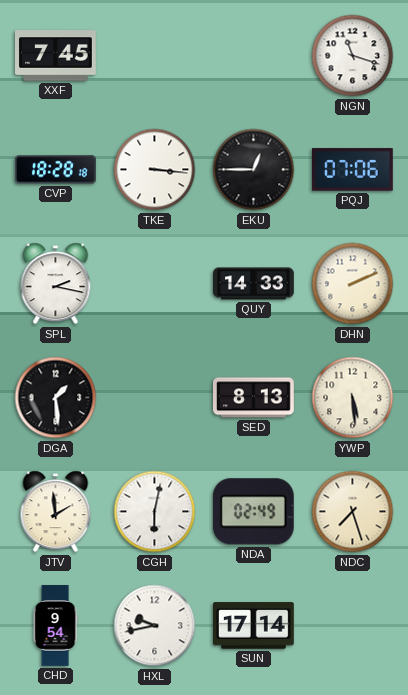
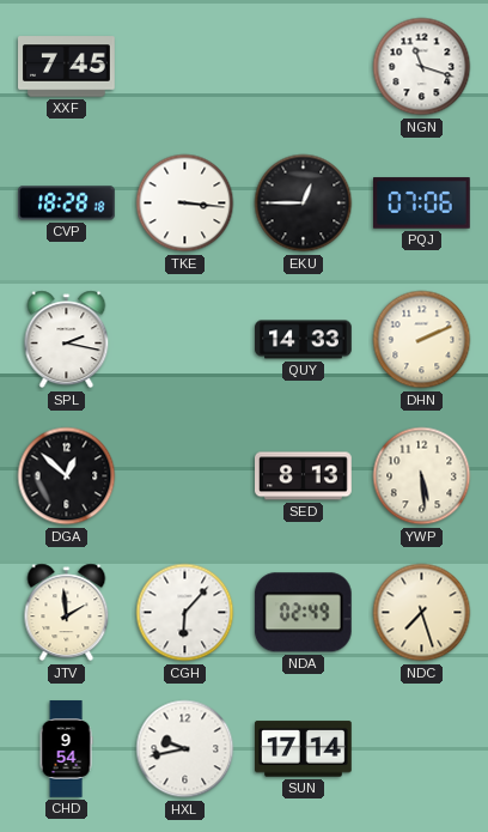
DGA: 1:29 -> 12:52 (67, 476)
CGH: 6:02 -> 6:07 (185, 613)
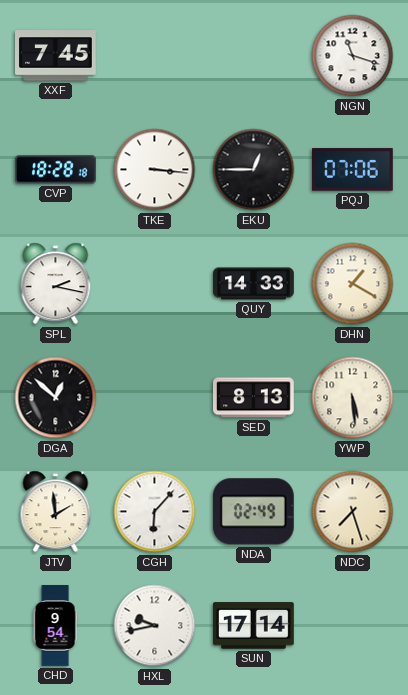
DHN: 2:11 -> 1:20 (353, 284)
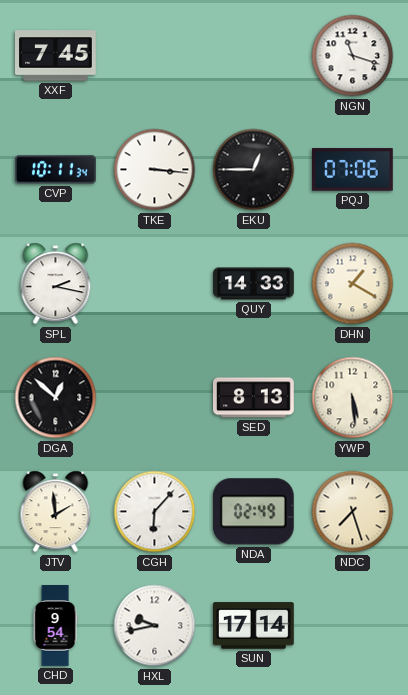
CVP: 18:28 -> 10:11 (56, 170)
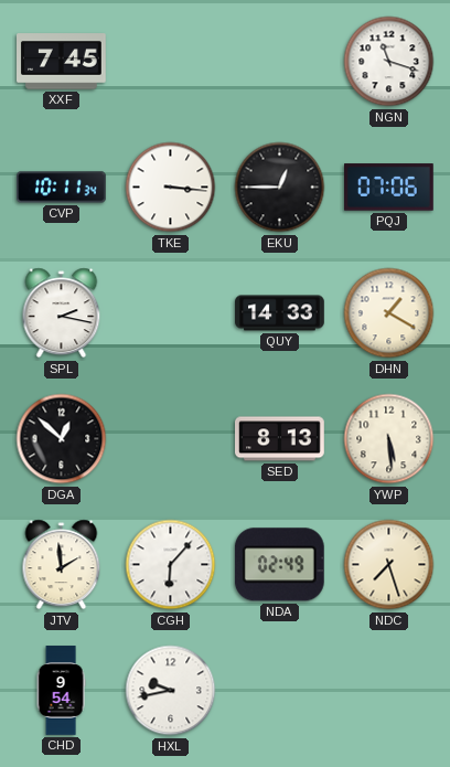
SUN: 17:14 -> none (254, 626)
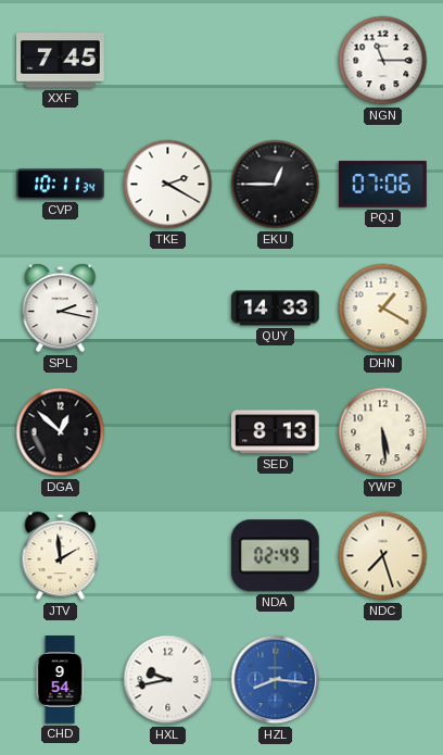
NGN: 11:18 -> 11:15 (383, 61)
TKE: 3:16 -> 2:20 (168, 185)
CGH: 6:07 -> none (171, 565)
HZL: none -> 8:16 (276, 680)
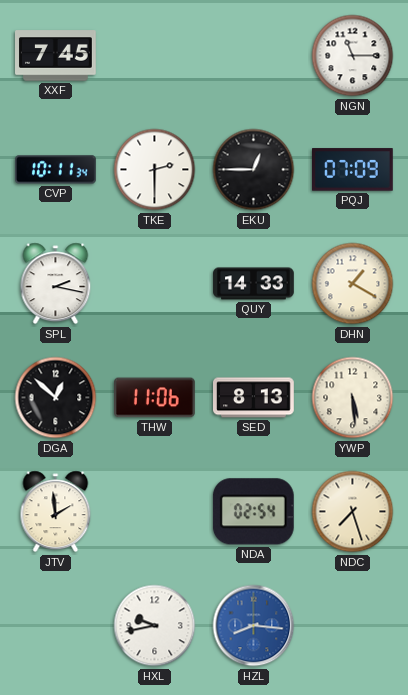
TKE: 2:20 -> 2:30 (155, 170)
PQJ: 07:06 -> 07:09 (353, 170)
THW: none -> 11:06 (155, 398)
NDA: 02:49 -> 02:54 (253, 512)
CHD: 9:54 -> none (60, 680)
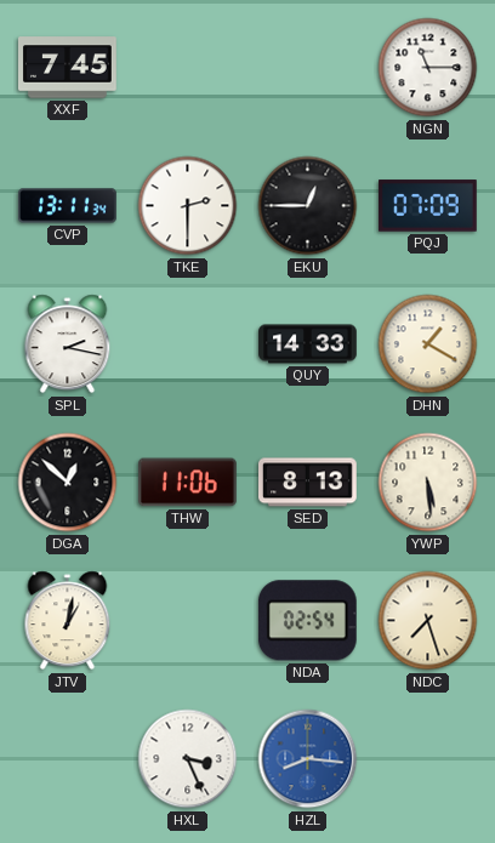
CVP: 10:11 -> 13:11 (68, 206)
JTV: 1:59 -> 1:02 (68, 621)
HXL: 9:43 -> 3:26 (188, 759)
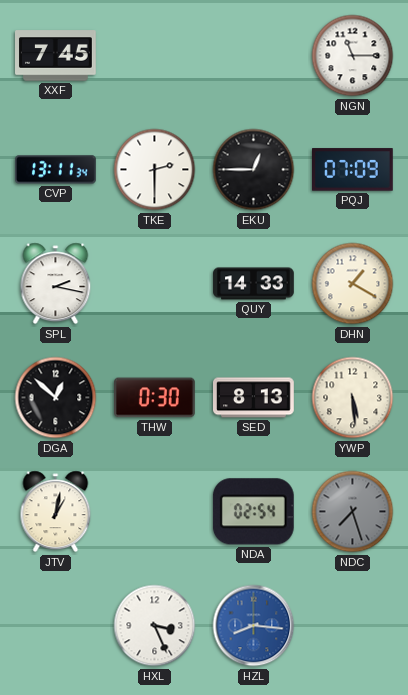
THW: 11:06 -> 0:30 (155, 398)
NDC dial: cream -> grey (353, 512)
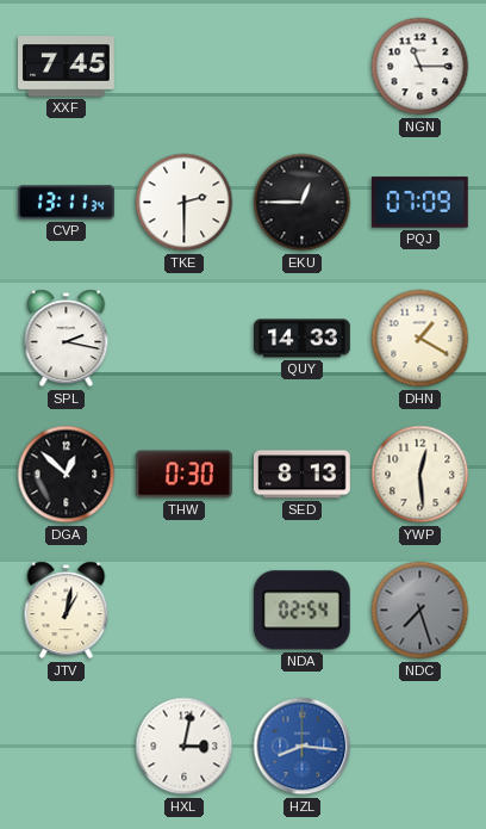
YWP: 5:29 -> 12:29 (420, 475)
HXL: 3:26 -> 3:02 (185, 747)
